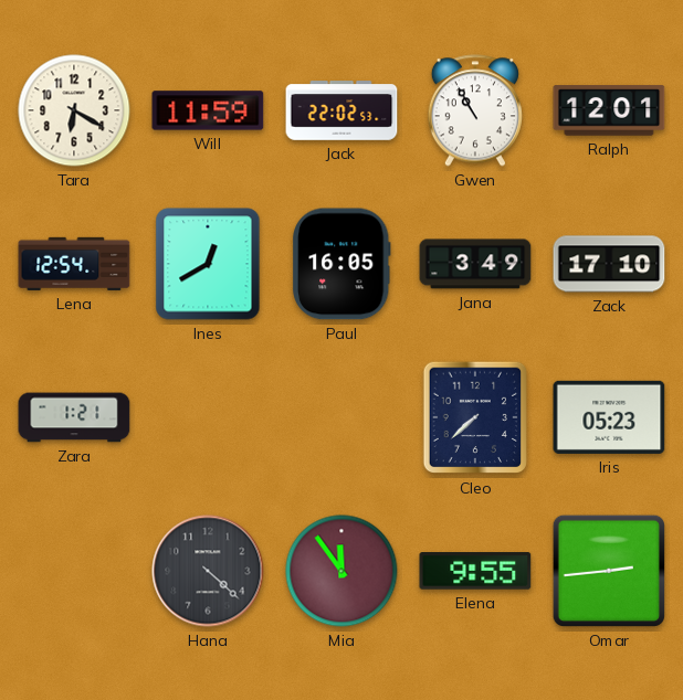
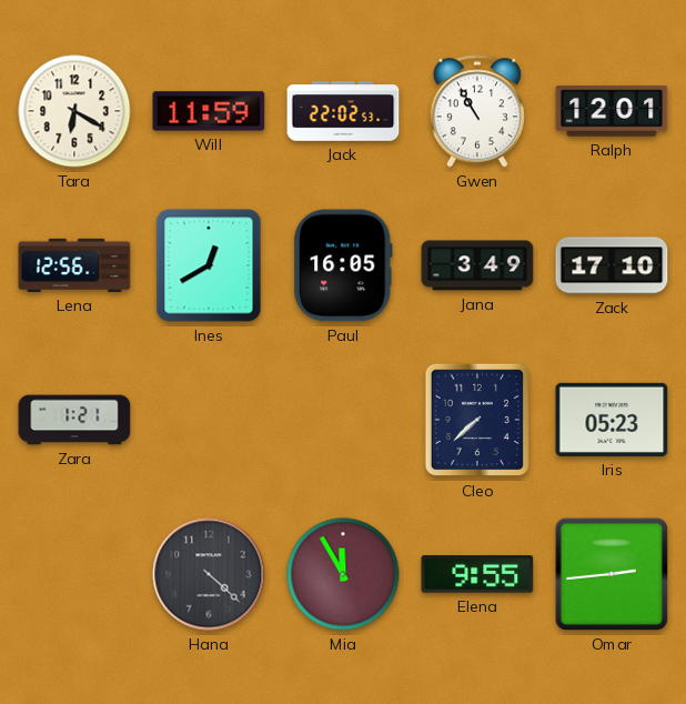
Lena: 12:54 -> 12:56 (74, 265)
Mia: 11:54 -> 11:55 (343, 574)
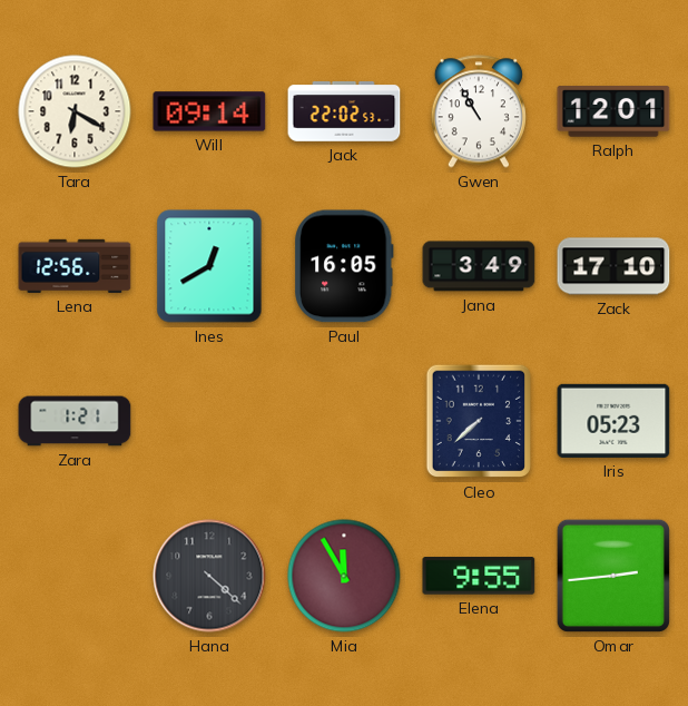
Will: 11:59 -> 09:14 (209, 111)
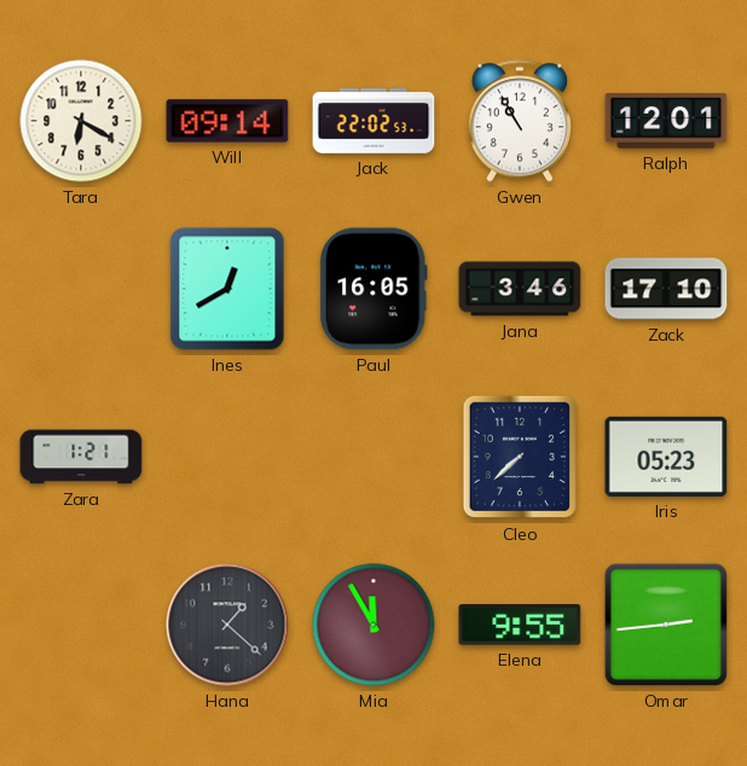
Lena: 12:56 -> none (75, 266)
Jana: 3:49 -> 3:46 (520, 289)
Hana: 4:22 -> 1:22 (227, 625)
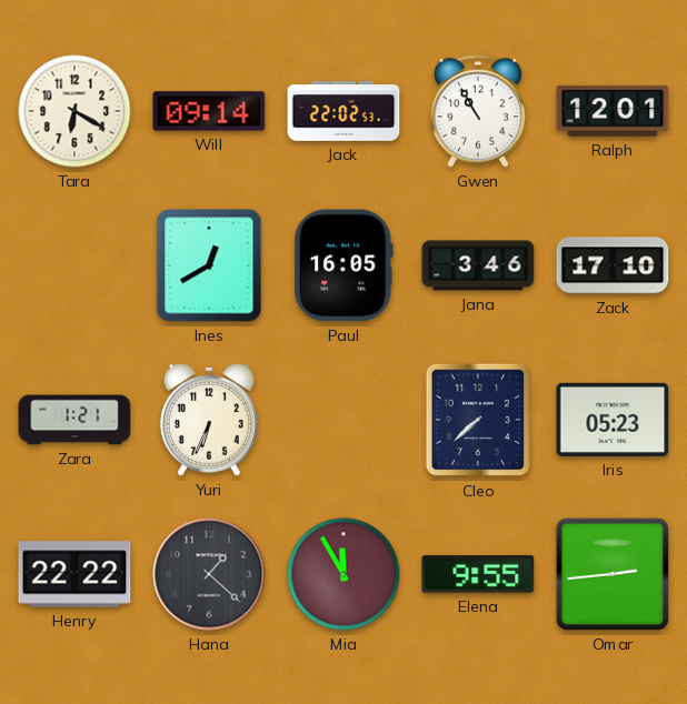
Yuri: none -> 6:34 (209, 420)
Henry: none -> 22:22 (74, 574)
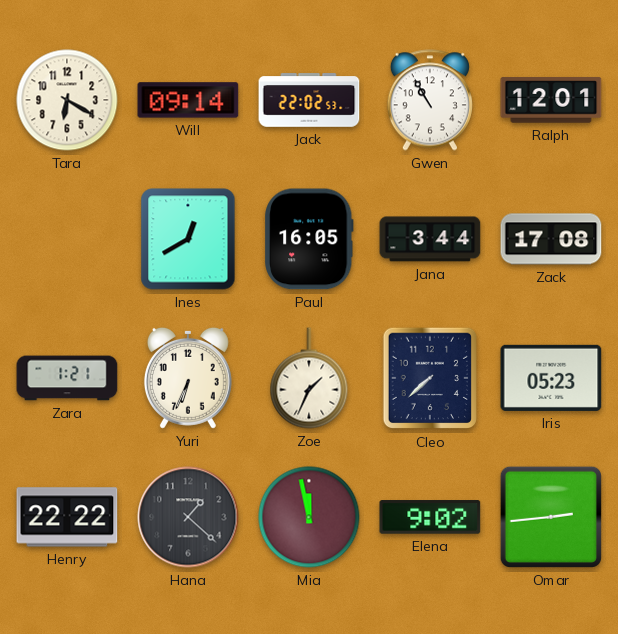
Jana: 3:46 -> 3:44 (430, 239)
Zack: 17:10 -> 17:08 (551, 239)
Zoe: none -> 1:34 (309, 378)
Mia: 11:55 -> 11:58 (309, 517)
Elena: 9:55 -> 9:02 (430, 517)
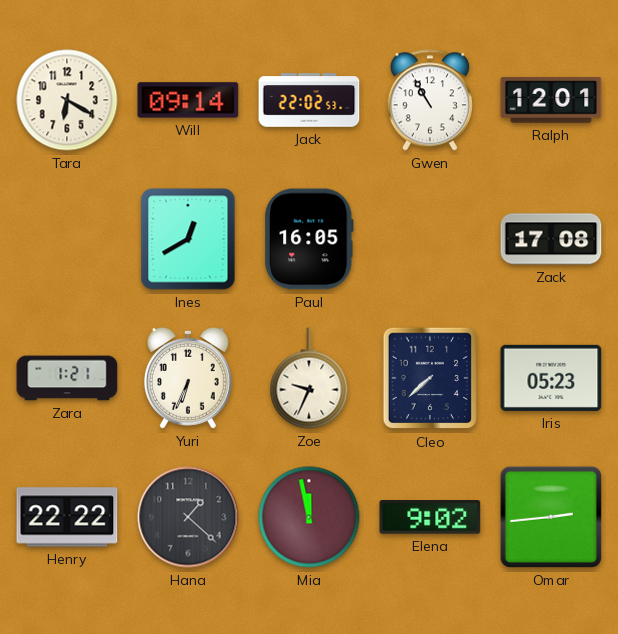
Jana: 3:44 -> none (430, 239)
Zoe: 1:34 -> 9:34 (309, 378)
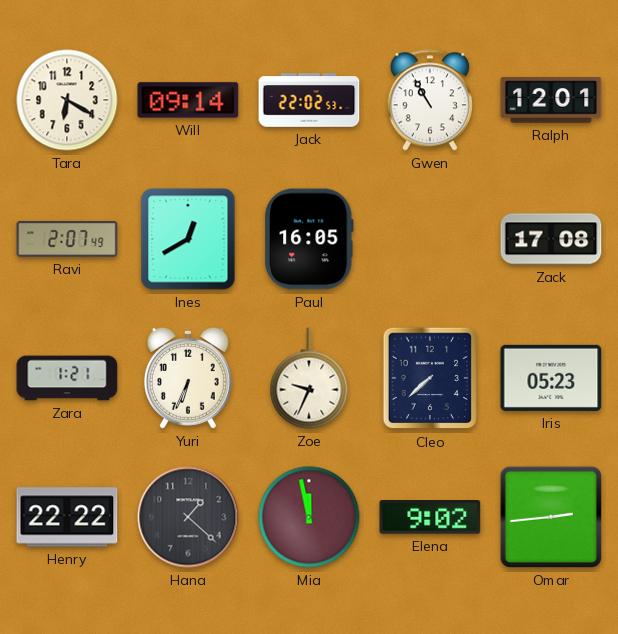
Ravi: none -> 2:07 (67, 239)
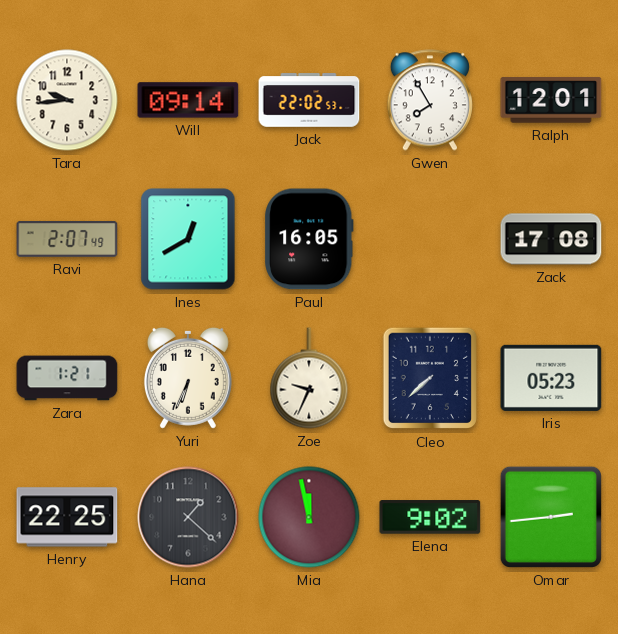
Tara: 6:20 -> 9:44 (67, 100)
Gwen: 10:55 -> 7:55 (430, 100)
Henry: 22:22 -> 22:25 (67, 517)
